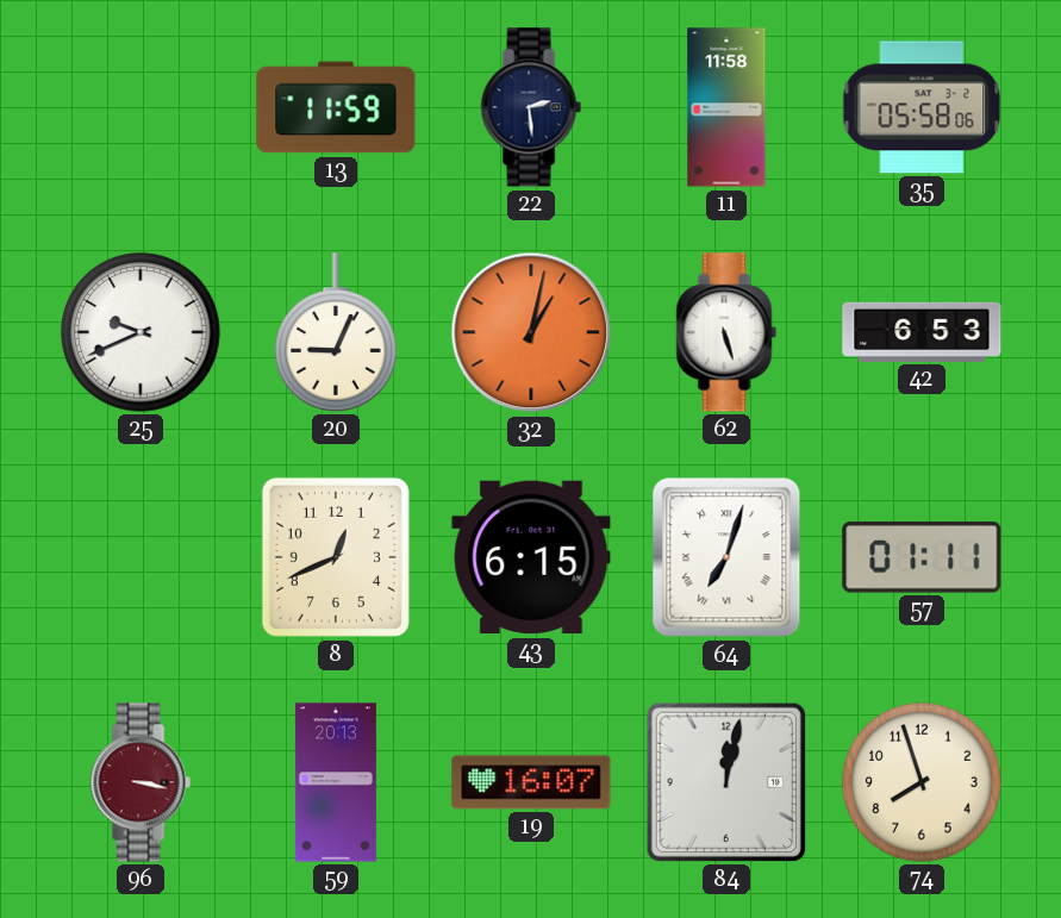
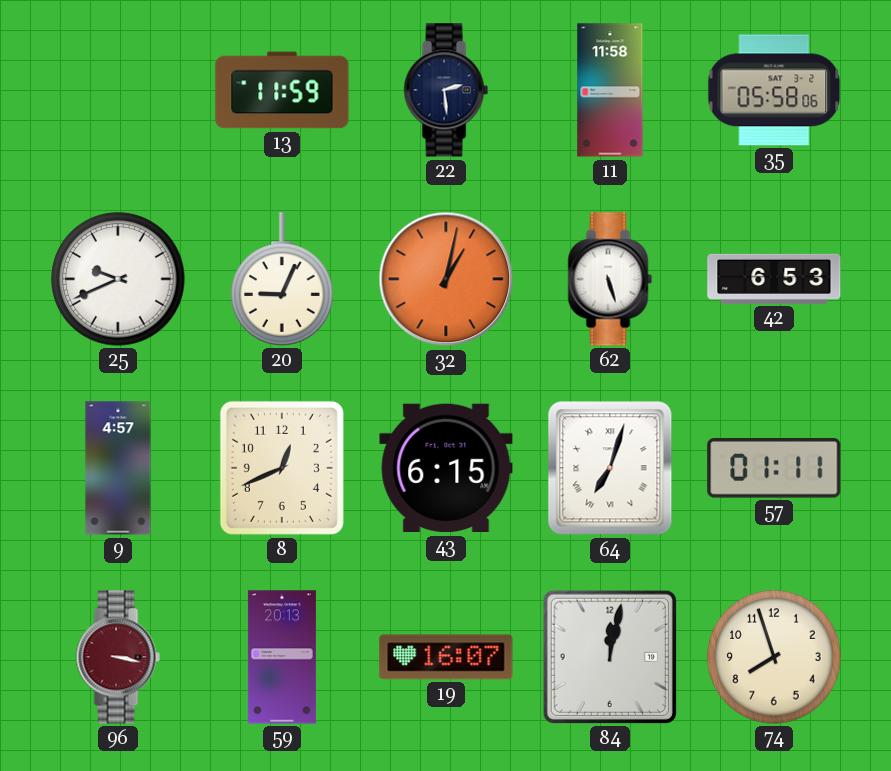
9: none -> 4:57 (118, 468)
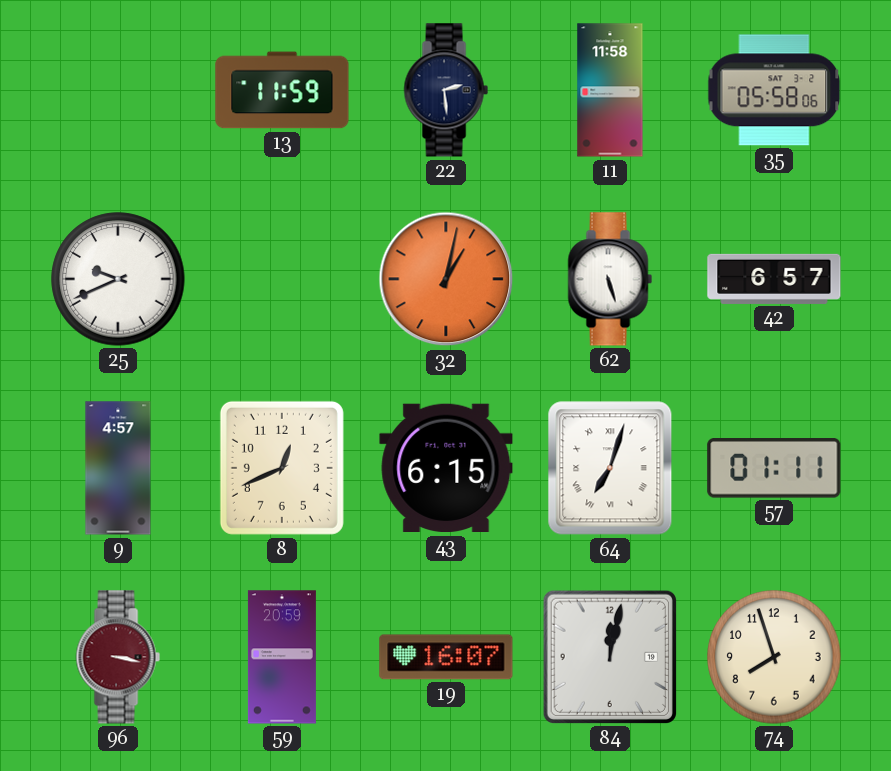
20: 9:04 -> none (282, 279)
42: 6:53 -> 6:57 (774, 279)
59: 20:13 -> 20:59 (282, 657)
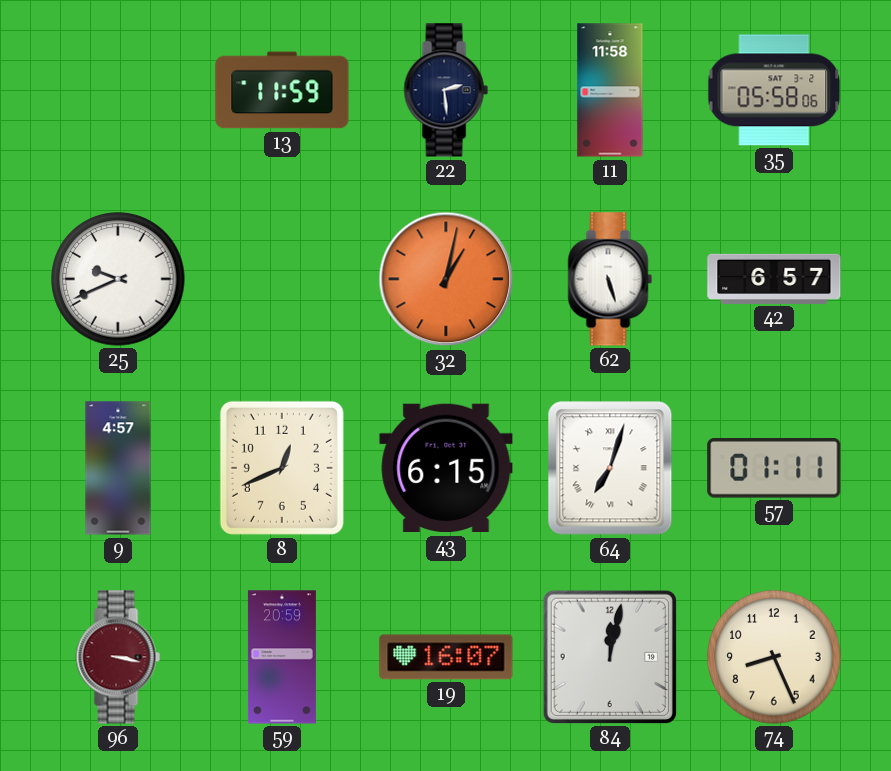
74: 7:57 -> 8:26 (774, 657)
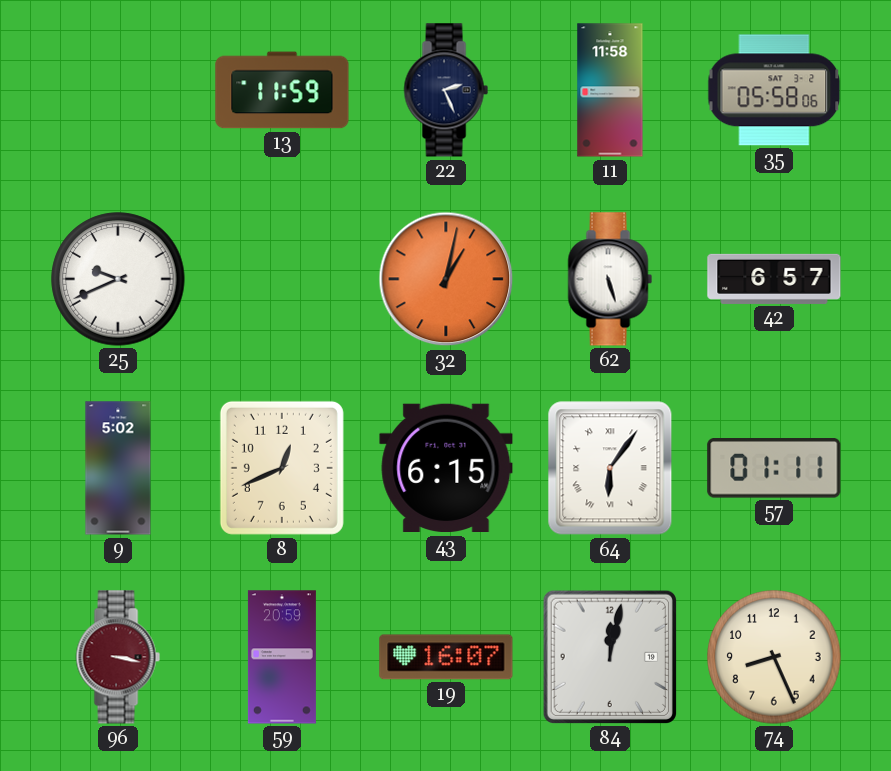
22: 2:29 -> 2:26 (446, 90)
9: 4:57 -> 5:02 (118, 468)
64: 7:03 -> 6:06 (610, 468)
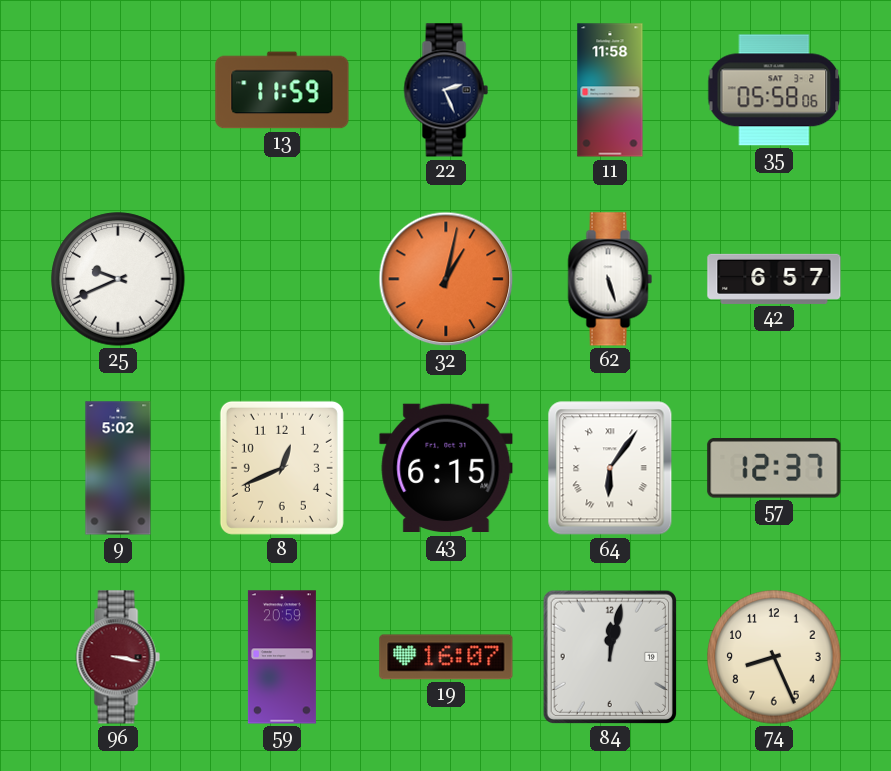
57: 01:11 -> 12:37 (774, 469)
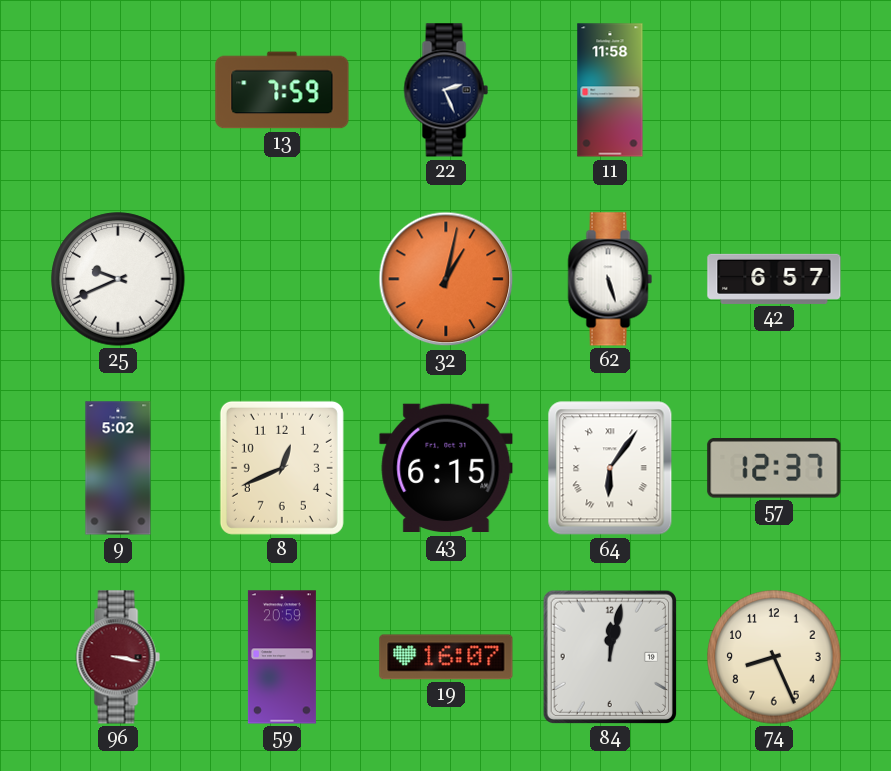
13: 11:59 -> 7:59 (282, 90)
35: 05:58 -> none (774, 90)
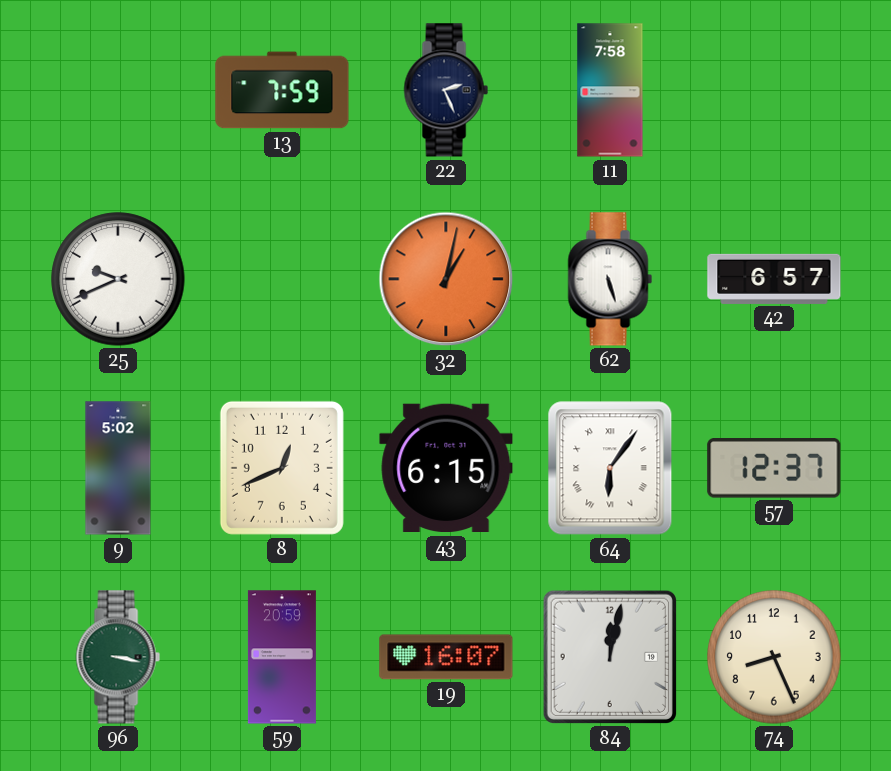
11: 11:58 -> 7:58 (610, 90)
96 dial: burgundy -> green (118, 657)
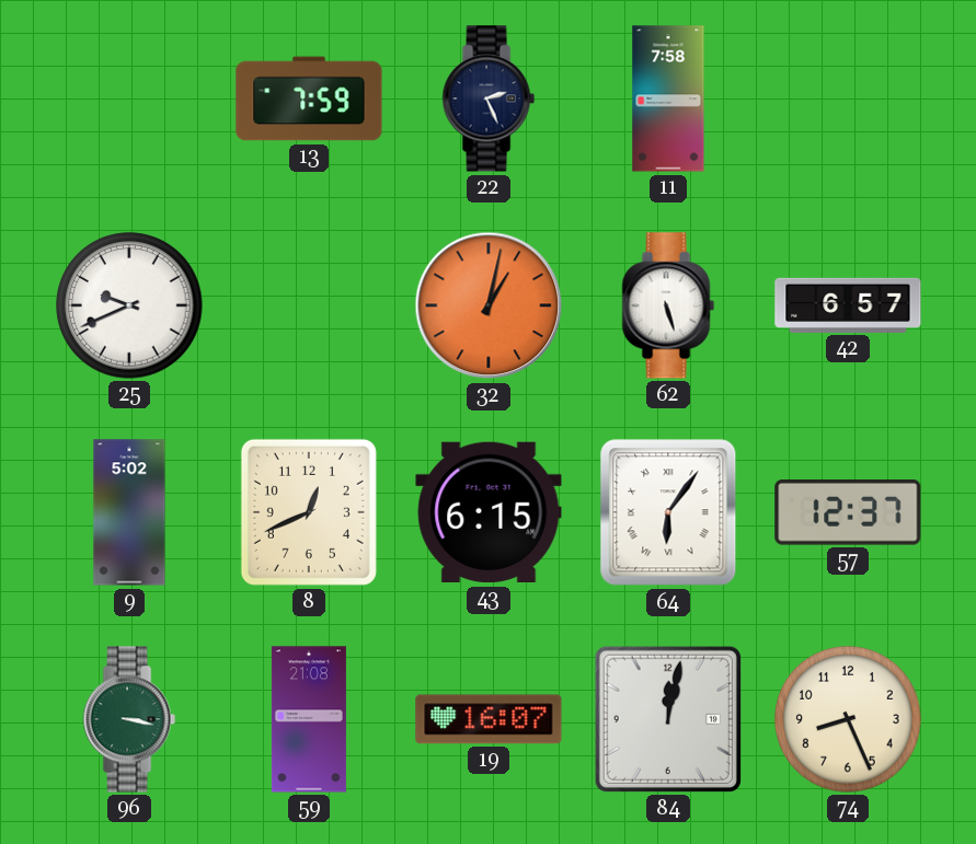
59: 20:59 -> 21:08 (309, 719)
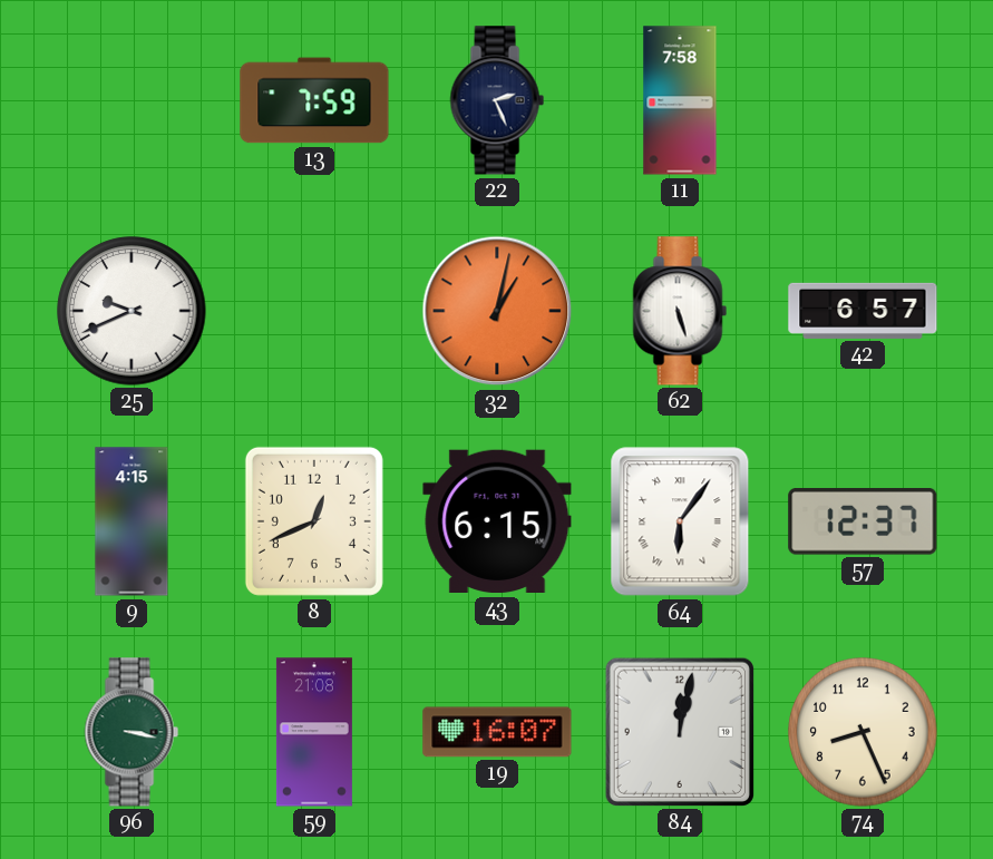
9: 5:02 -> 4:15 (132, 521)
